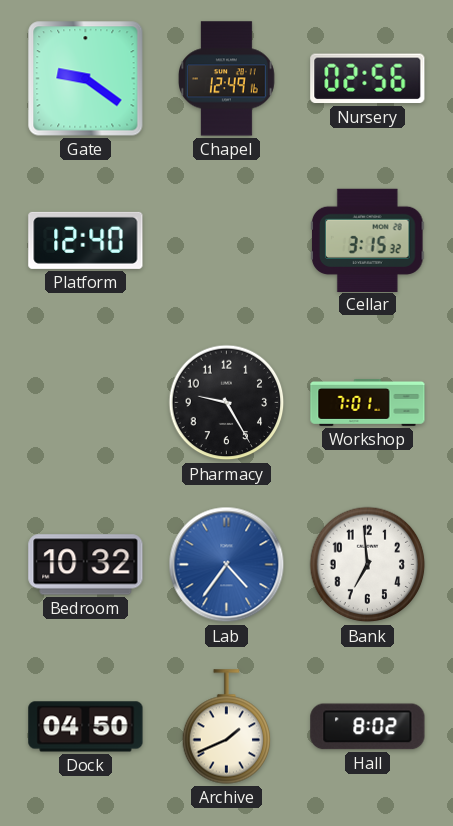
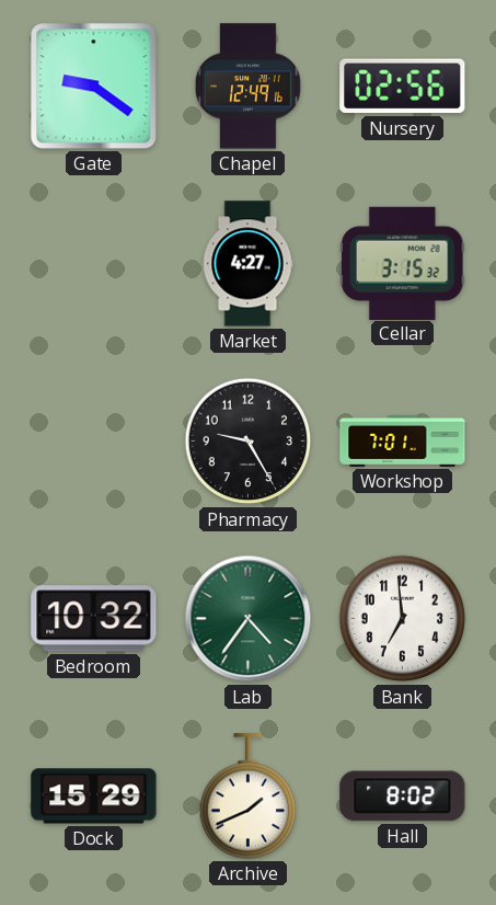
Platform: 12:40 -> none (86, 240)
Market: none -> 4:27 (247, 264)
Lab dial: blue -> green (249, 619)
Dock: 04:50 -> 15:29 (94, 797)
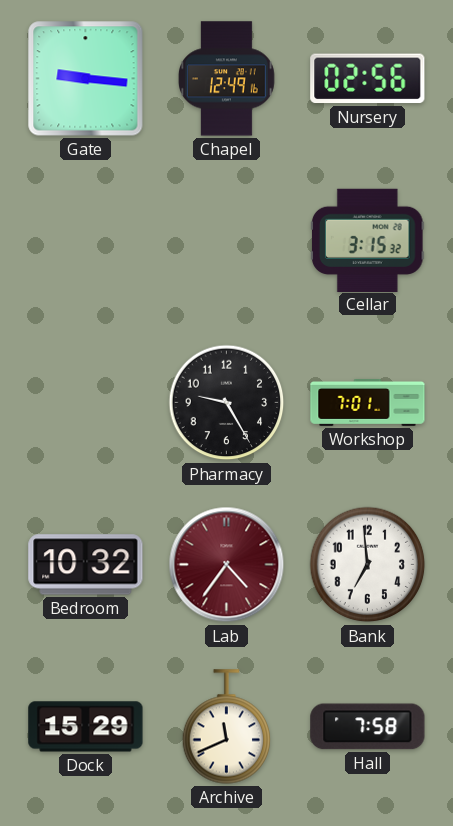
Gate: 9:21 -> 9:16 (86, 79)
Market: 4:27 -> none (247, 264)
Lab dial: green -> burgundy (227, 565)
Archive: 1:41 -> 11:41 (227, 727)
Hall: 8:02 -> 7:58 (368, 727)
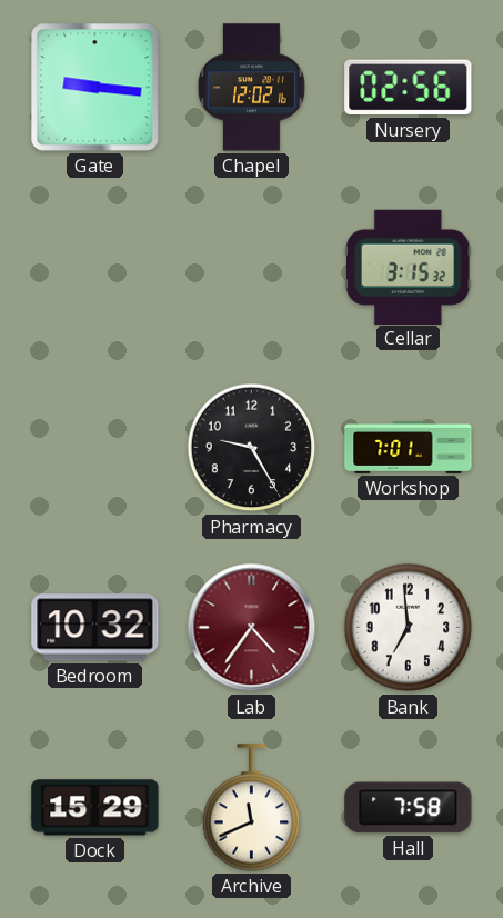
Chapel: 12:49 -> 12:02 (252, 88)
